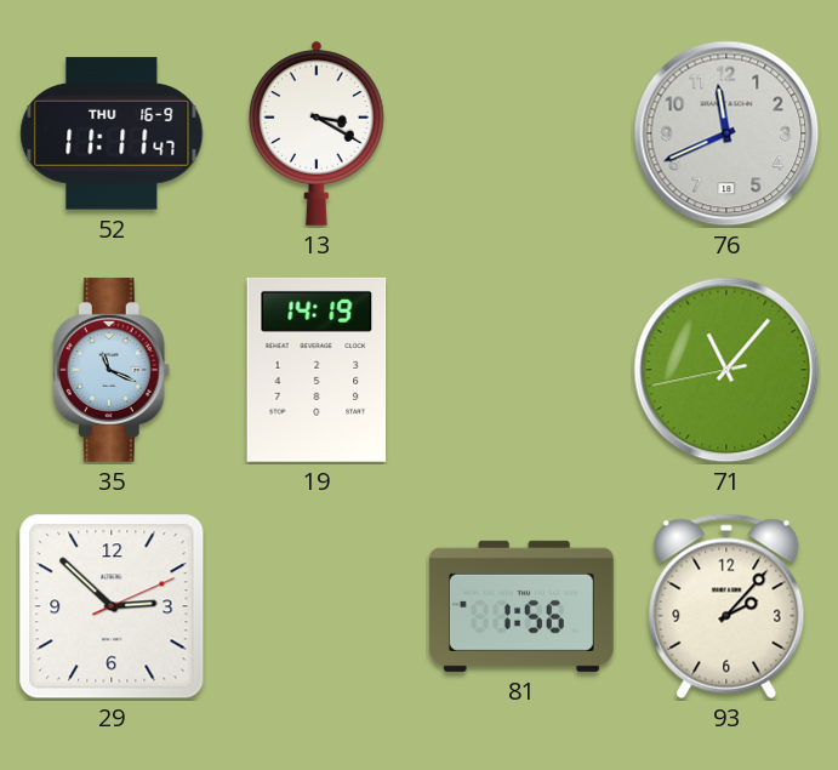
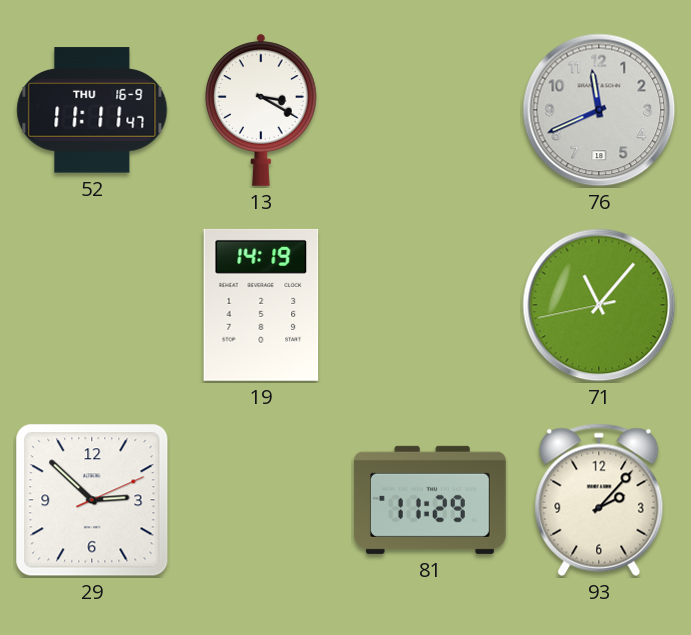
35: 11:19 -> none (112, 370)
81: 1:56 -> 11:29 (430, 500)
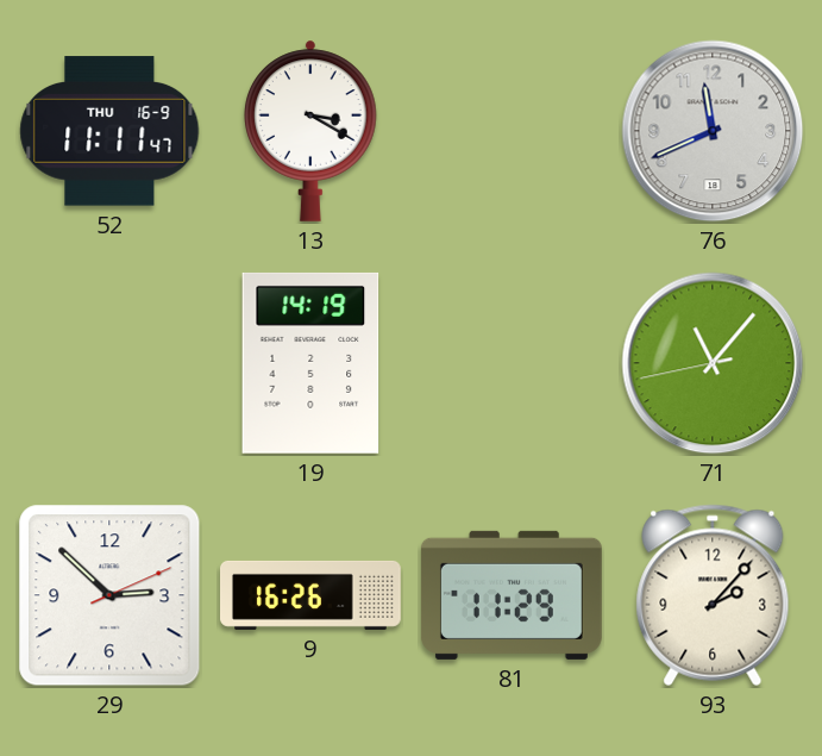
9: none -> 16:26 (312, 595)
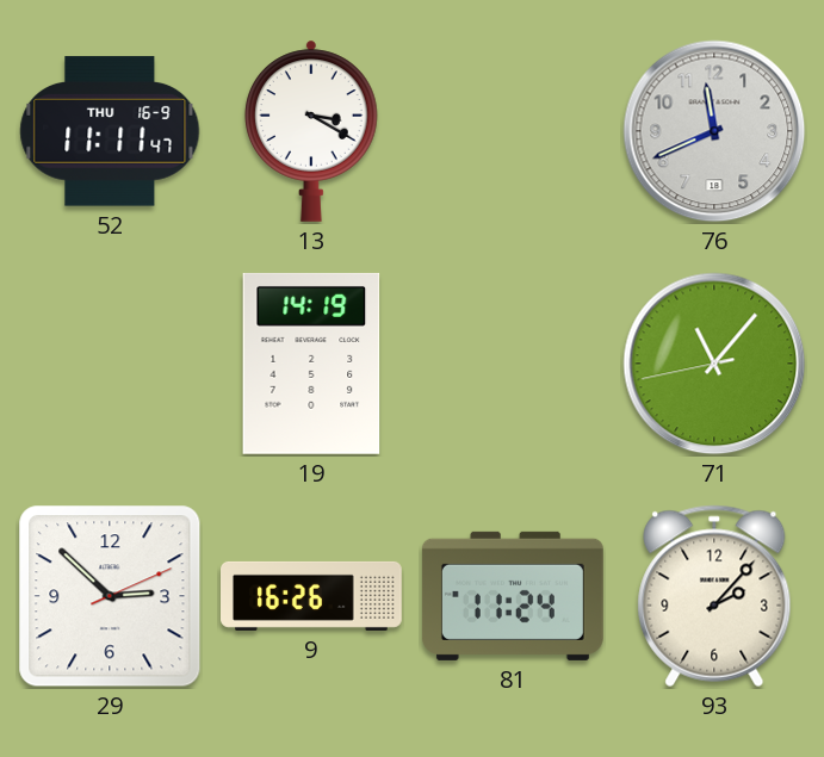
81: 11:29 -> 11:24 (513, 596)
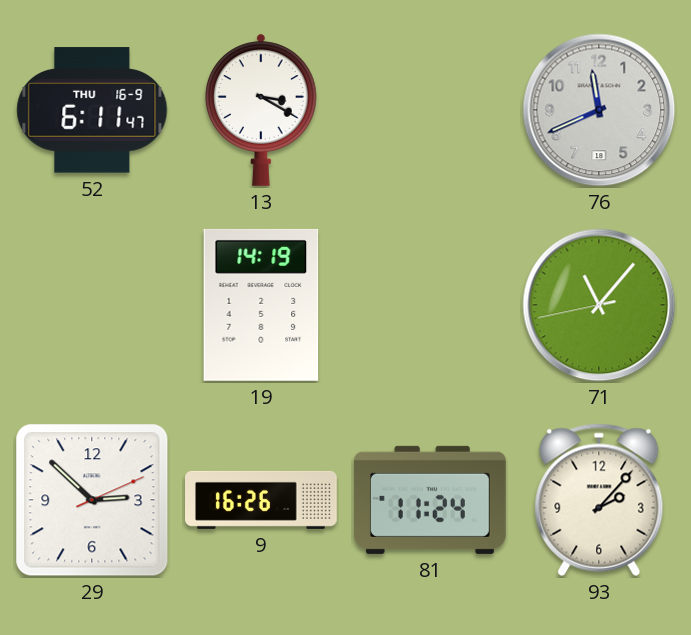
52: 11:11 -> 6:11 (92, 110)
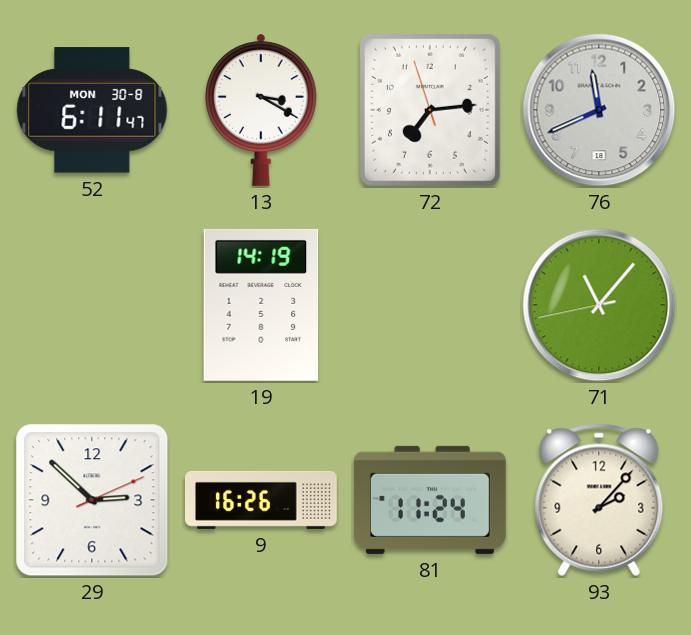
52 date: THU 16-9 -> MON 30-8 (92, 110)
72: none -> 7:13 (430, 110)
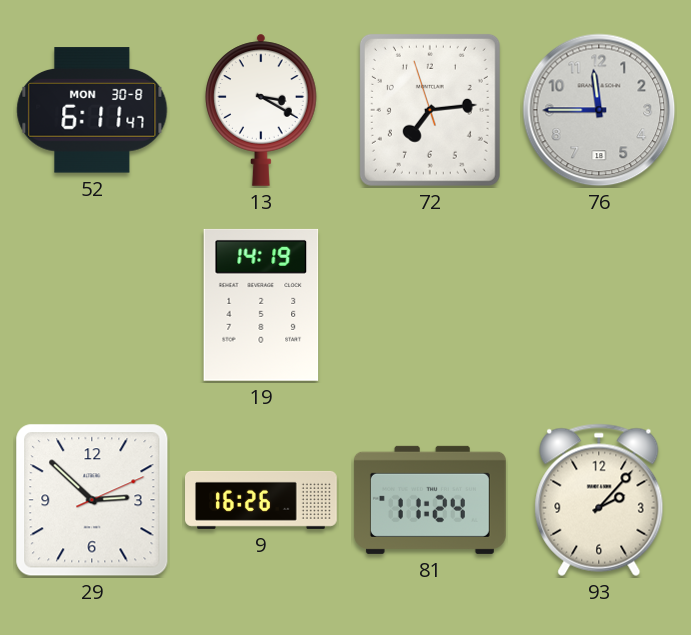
76: 11:41 -> 11:45 (599, 110)
71: 11:06 -> none (599, 305)
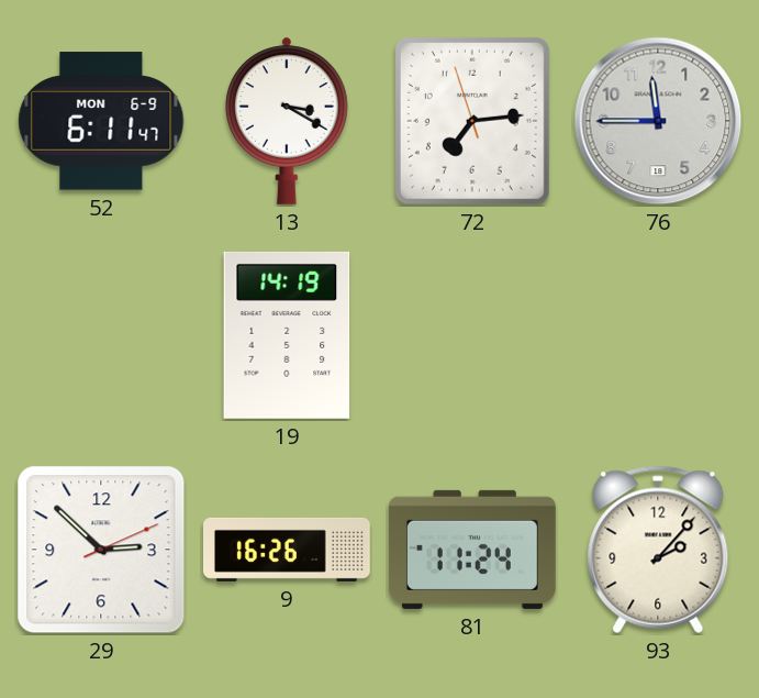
52 date: MON 30-8 -> MON 6-9 (101, 121)
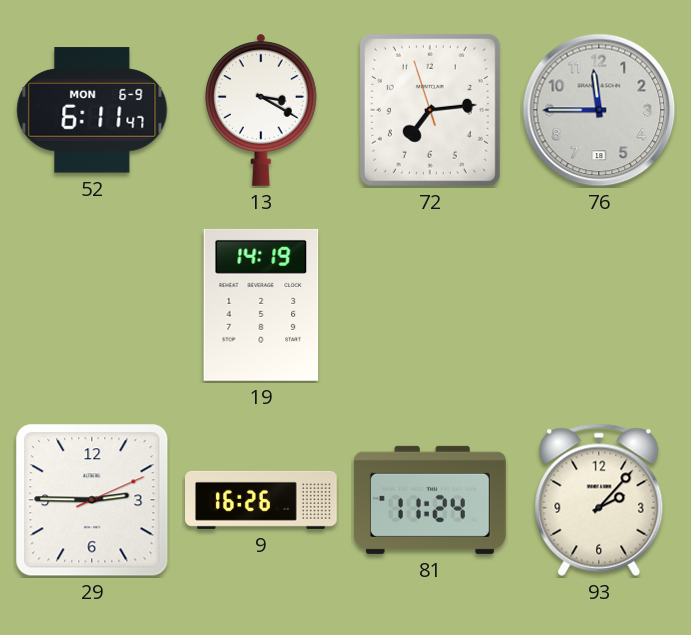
29: 2:52 -> 2:45 (92, 500)
